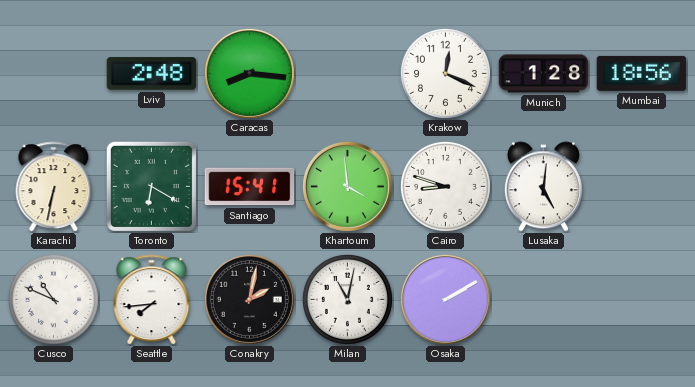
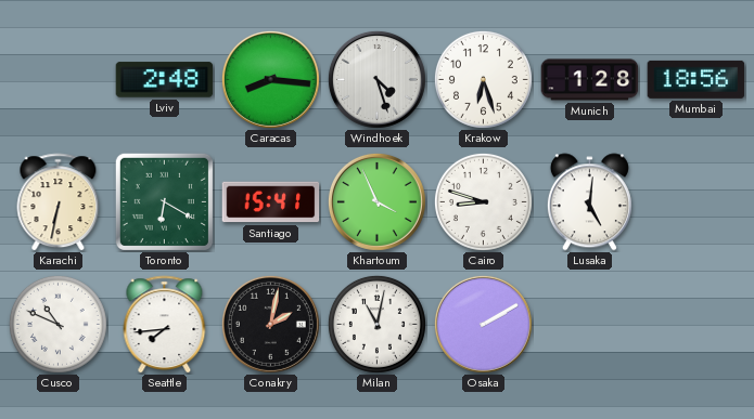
Windhoek: none -> 4:27 (376, 79)
Krakow: 12:19 -> 6:27 (483, 79)
Khartoum: 3:59 -> 3:56 (376, 201)
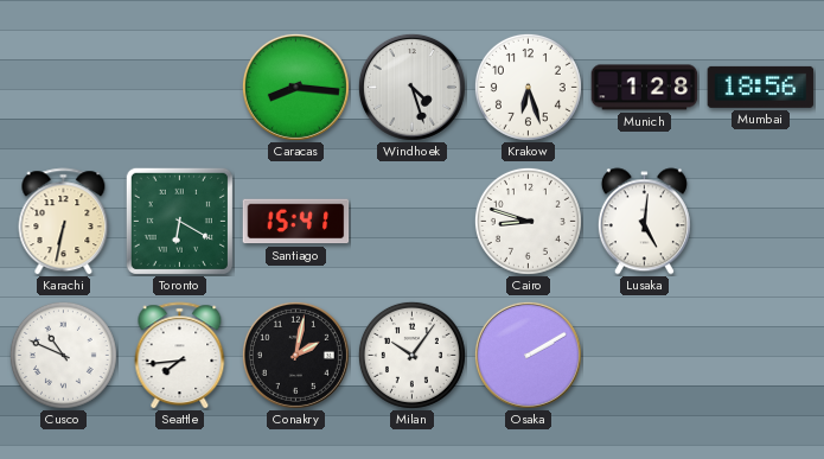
Lviv: 2:48 -> none (165, 80)
Khartoum: 3:56 -> none (376, 201)
Milan: 11:02 -> 10:06 (411, 355)
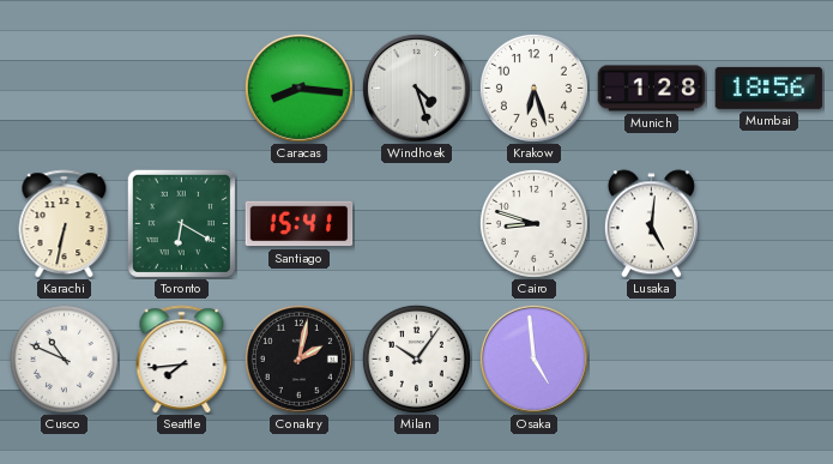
Osaka: 2:10 -> 4:59 (533, 358)
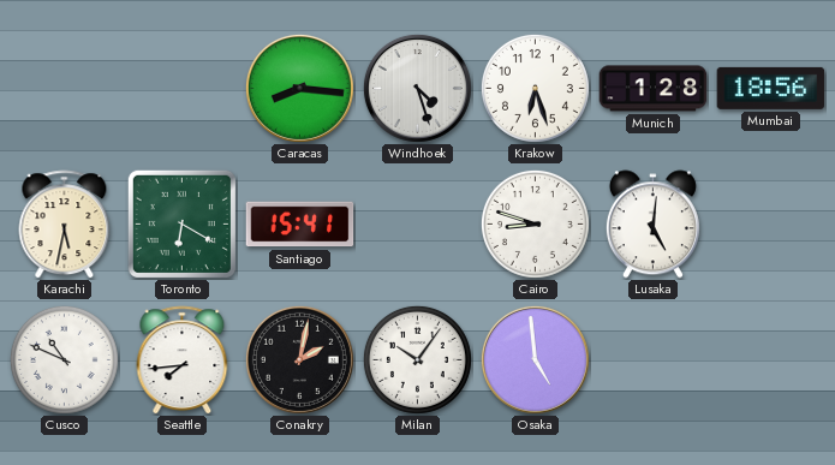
Karachi: 6:32 -> 5:32 (65, 225)
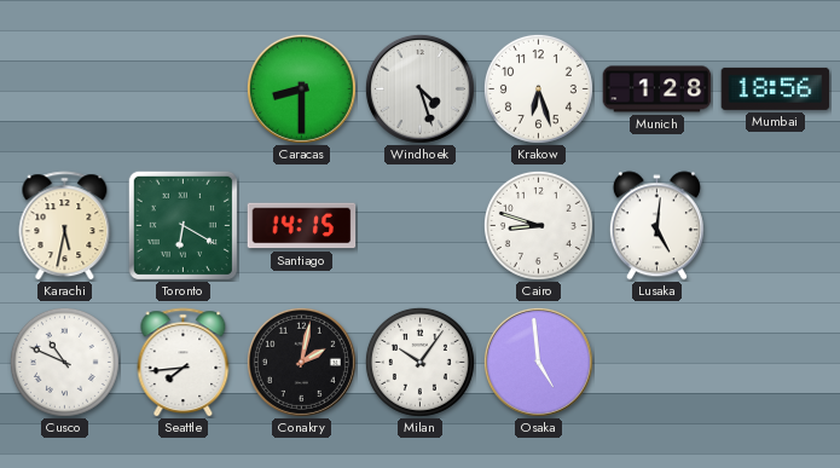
Caracas: 8:16 -> 8:30 (301, 88)
Santiago: 15:41 -> 14:15 (302, 226)
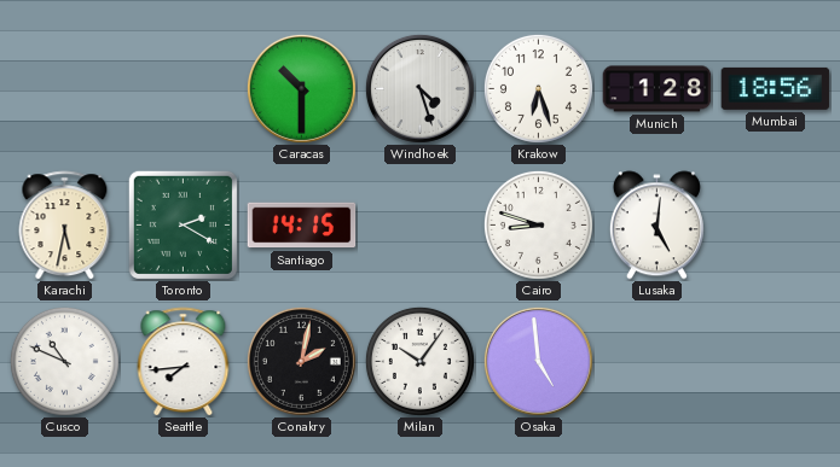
Caracas: 8:30 -> 10:30 (301, 88)
Toronto: 6:20 -> 2:20 (183, 224)
